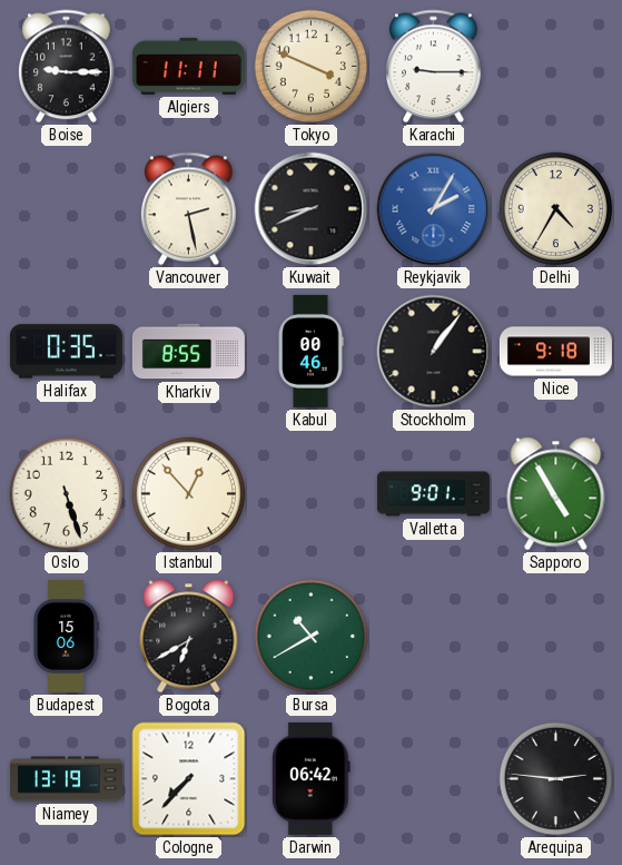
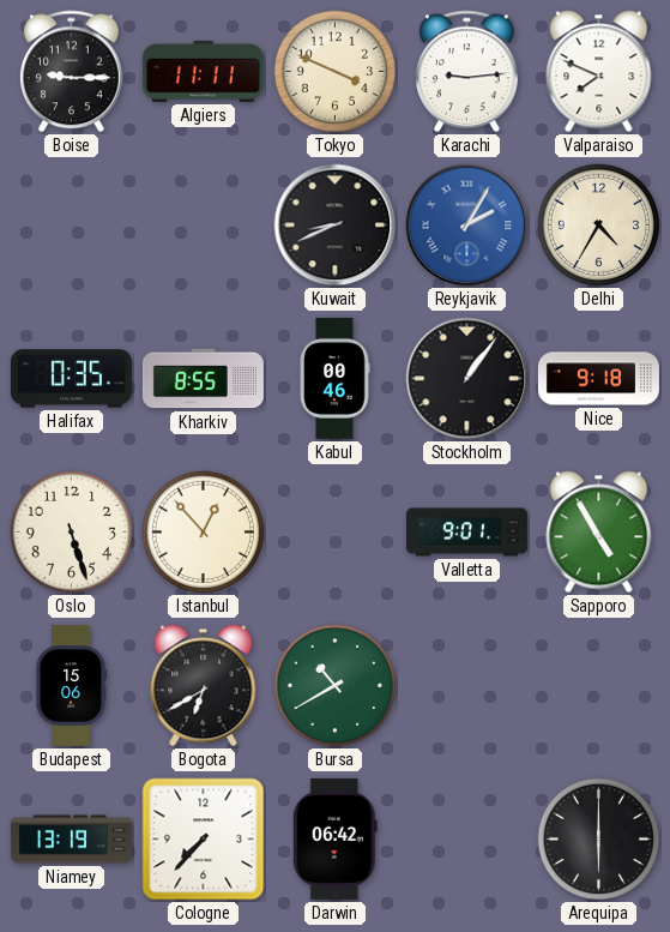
Karachi: 9:15 -> 9:14 (467, 72)
Valparaiso: none -> 7:49 (599, 72)
Vancouver: 2:28 -> none (189, 209)
Arequipa: 2:46 -> 6:00 (599, 840)
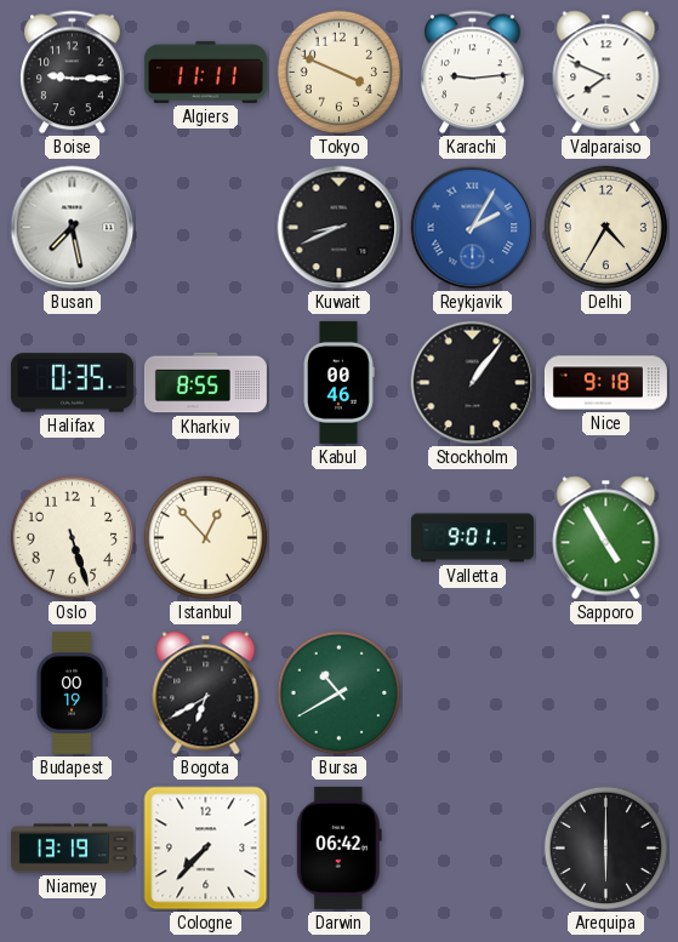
Busan: none -> 7:28 (73, 228)
Budapest: 15:06 -> 00:19 (72, 692)
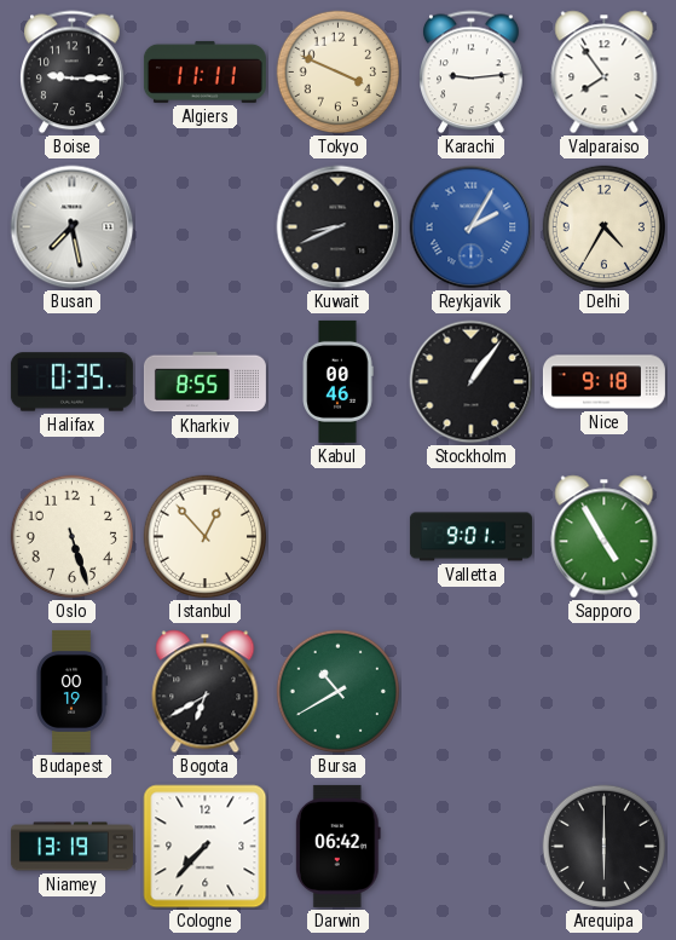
Valparaiso: 7:49 -> 7:54 (605, 73)
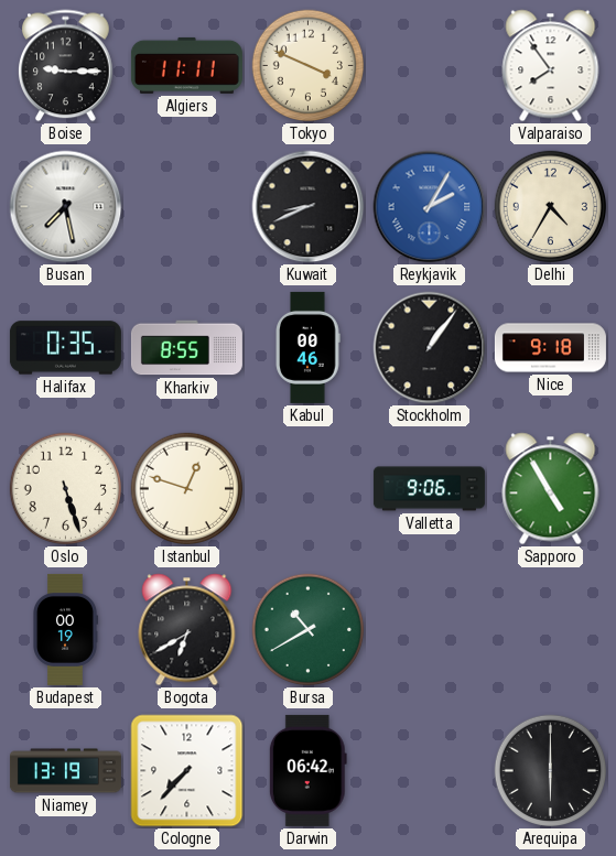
Karachi: 9:14 -> none (472, 73)
Istanbul: 12:53 -> 12:48 (187, 489)
Valletta: 9:01 -> 9:06 (429, 489)
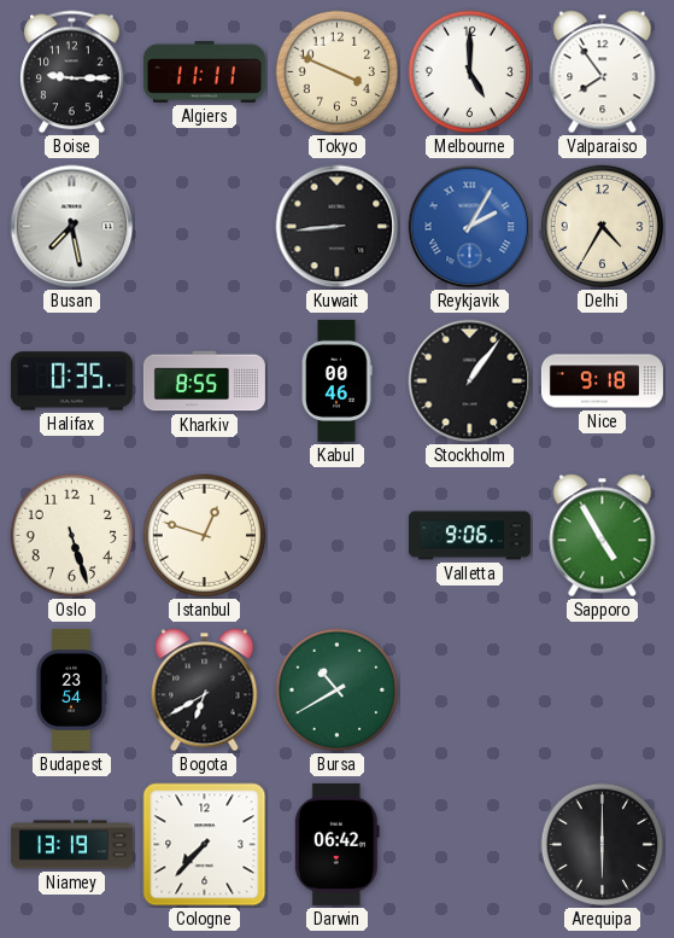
Melbourne: none -> 5:00 (470, 72)
Kuwait: 8:41 -> 8:44 (338, 227)
Budapest: 00:19 -> 23:54 (71, 689)
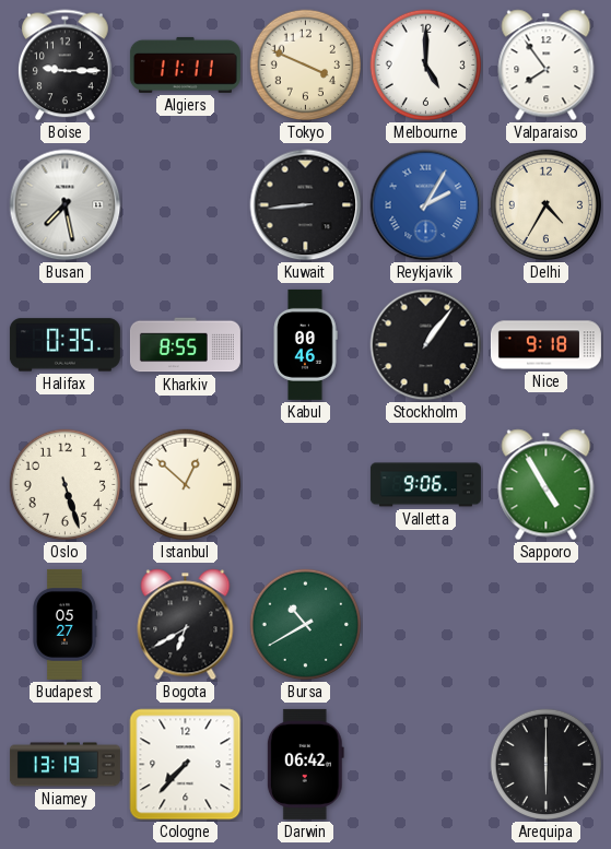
Istanbul: 12:48 -> 12:52 (186, 485)
Budapest: 23:54 -> 05:27 (64, 624)
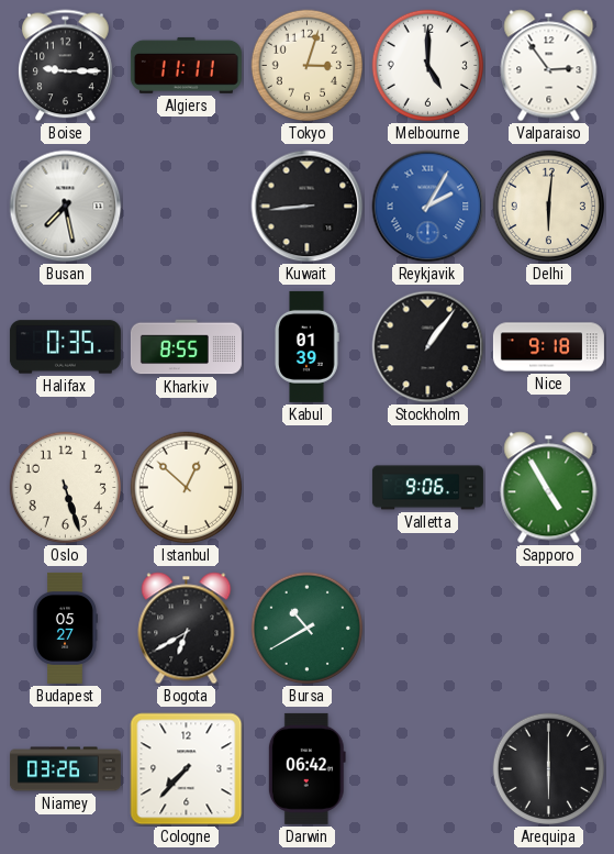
Tokyo: 3:49 -> 3:03 (308, 66)
Valparaiso: 7:54 -> 2:54 (549, 66)
Delhi: 4:35 -> 6:01 (549, 207)
Kabul: 00:46 -> 01:39 (306, 346)
Niamey: 13:19 -> 03:26 (65, 769)
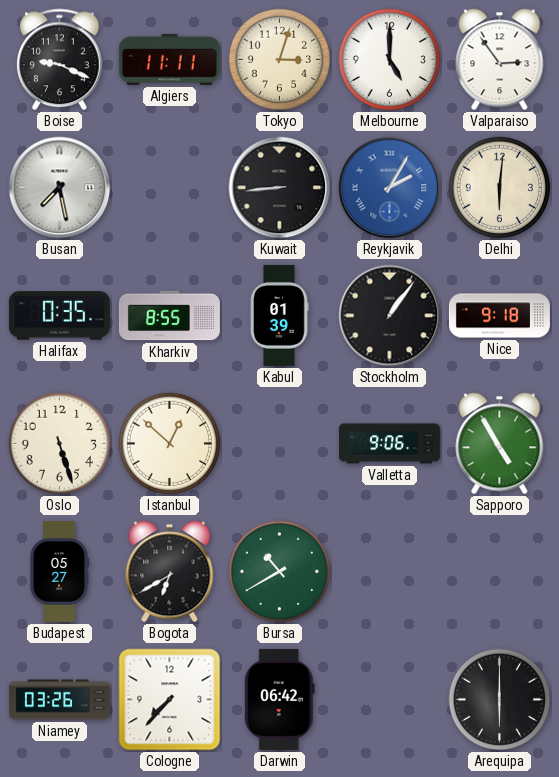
Boise: 9:15 -> 9:19 (60, 60)
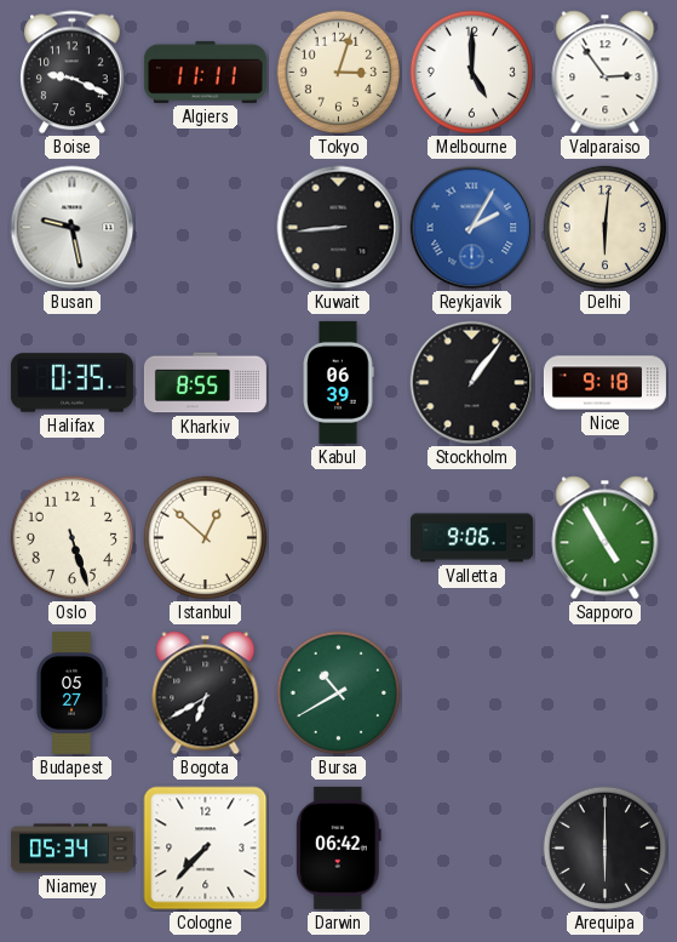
Busan: 7:28 -> 9:28 (73, 228)
Kabul: 01:39 -> 06:39 (338, 382)
Niamey: 03:26 -> 05:34 (71, 849)
